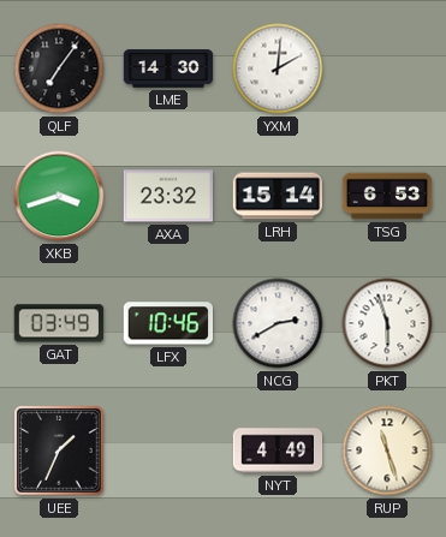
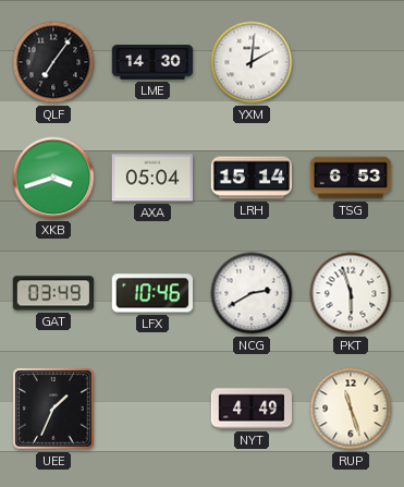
AXA: 23:32 -> 05:04 (152, 178)
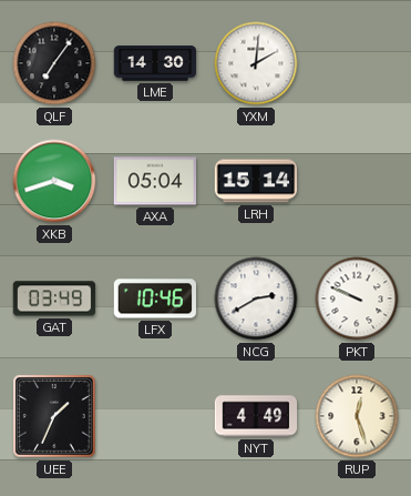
TSG: 6:53 -> none (351, 178)
PKT: 5:57 -> 9:49 (357, 298)
RUP: 11:27 -> 12:27 (357, 416)
